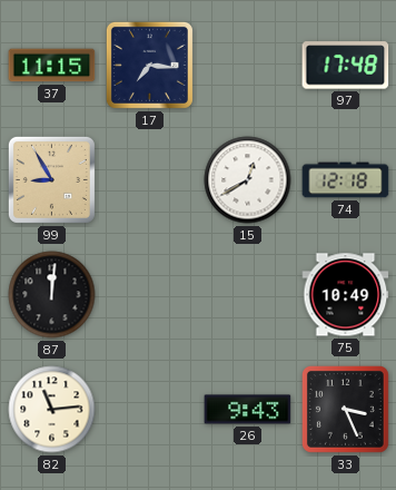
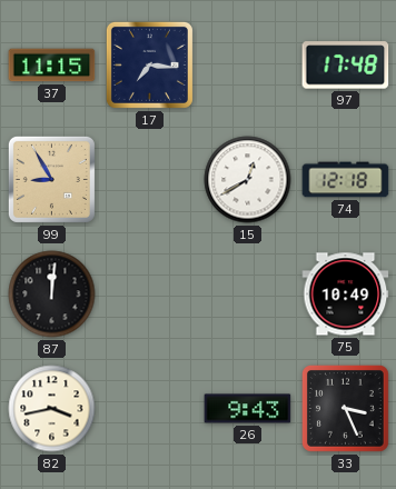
82: 11:14 -> 3:43 (52, 409)
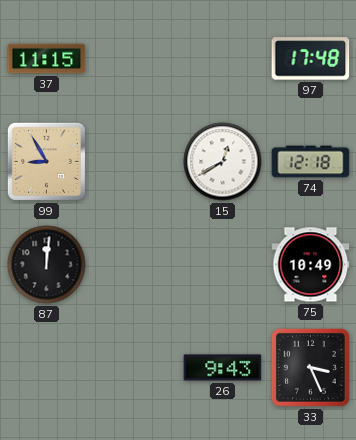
17: 7:16 -> none (149, 64)
82: 3:43 -> none (52, 409)
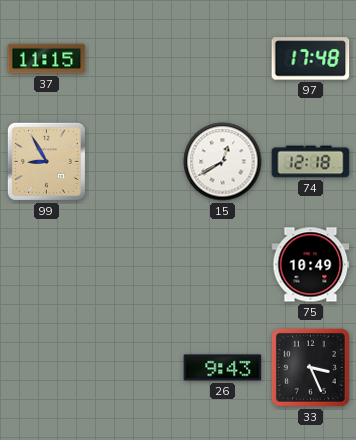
87: 12:01 -> none (47, 265)
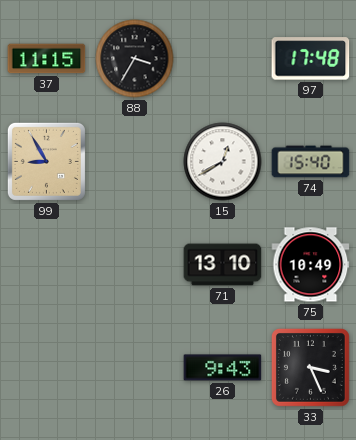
88: none -> 3:35 (135, 59)
74: 12:18 -> 15:40 (311, 162)
71: none -> 13:10 (223, 265)
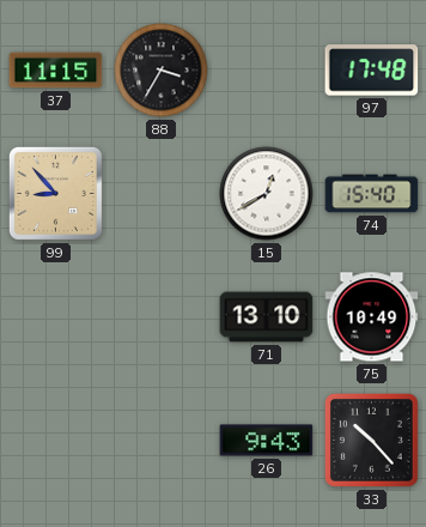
99: 8:55 -> 8:53 (55, 193)
33: 3:26 -> 10:23 (371, 440)
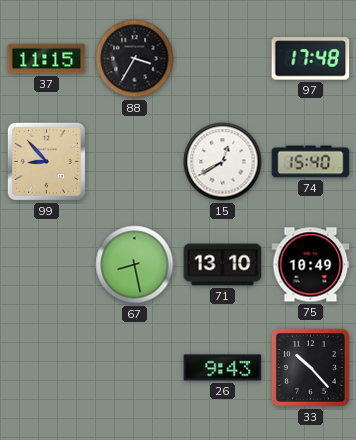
67: none -> 8:28 (135, 265)
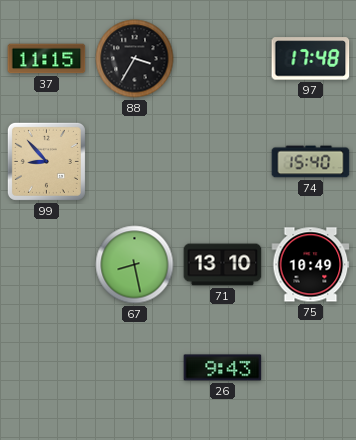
15: 12:40 -> none (223, 162)
33: 10:23 -> none (310, 367)
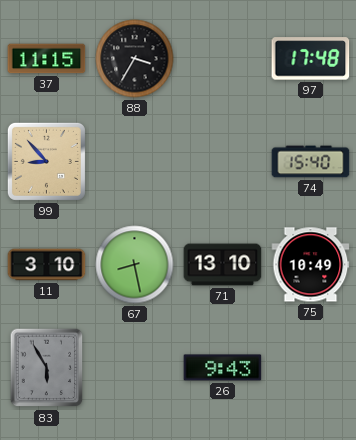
11: none -> 3:10 (47, 265)
83: none -> 5:55 (47, 368)
